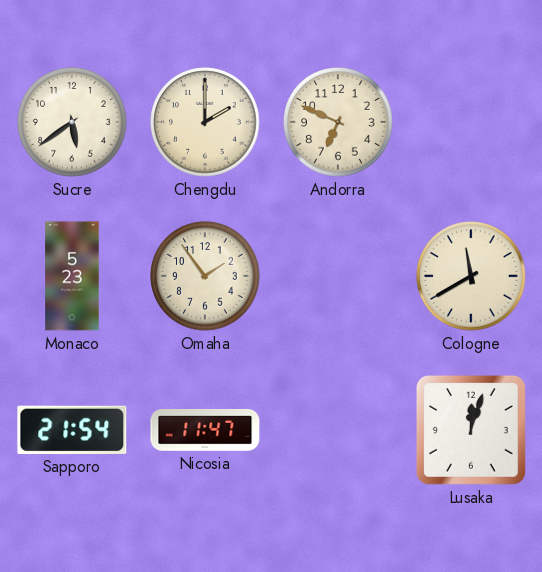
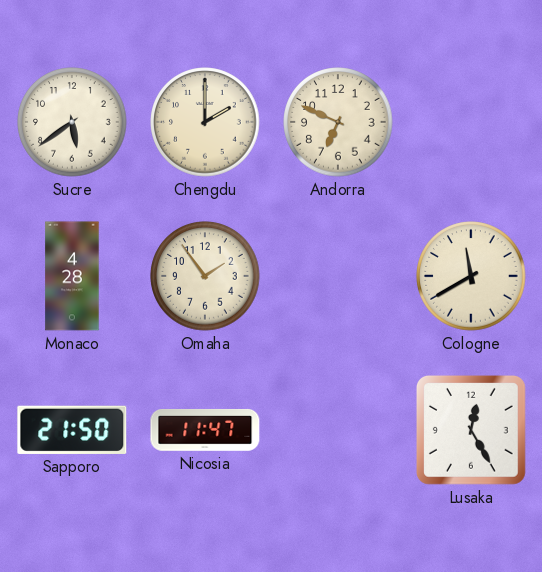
Monaco: 5:23 -> 4:28 (72, 276)
Sapporo: 21:54 -> 21:50 (72, 430)
Lusaka: 12:03 -> 12:25 (471, 430)
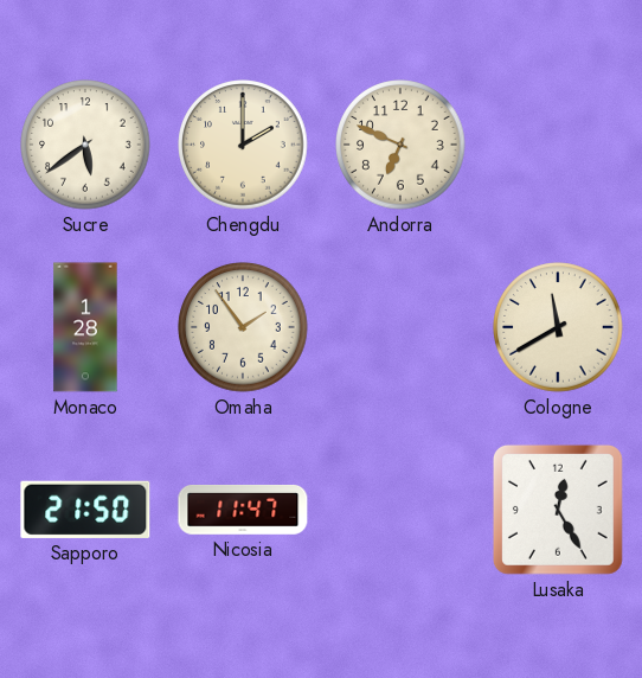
Monaco: 4:28 -> 1:28 (85, 327)
